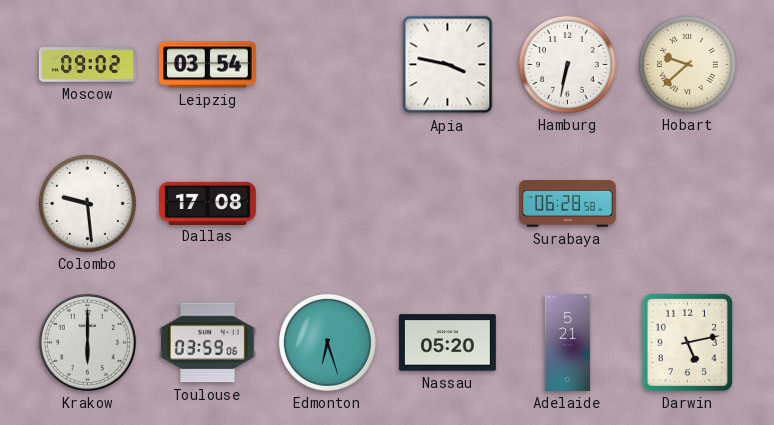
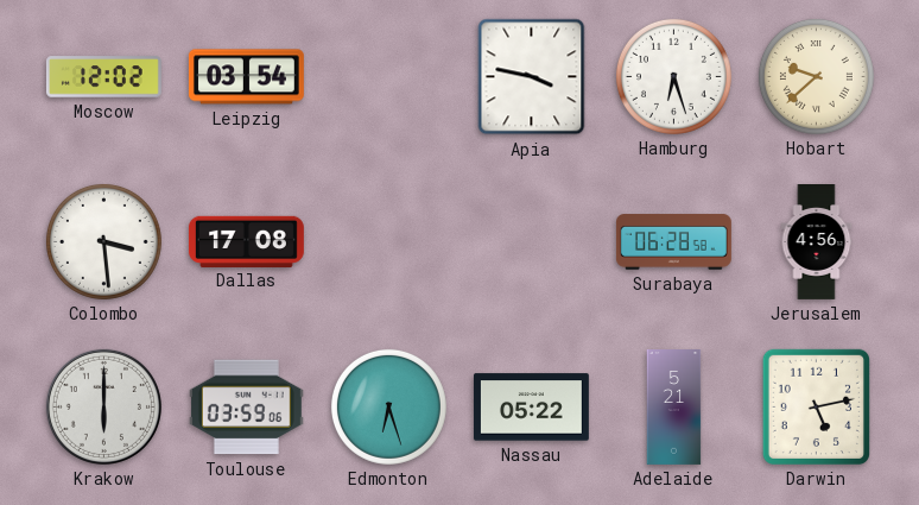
Moscow: 09:02 -> 12:02 (103, 77)
Hamburg: 6:32 -> 6:27 (673, 76)
Colombo: 9:29 -> 3:29 (103, 241)
Jerusalem: none -> 4:56 (817, 242)
Nassau: 05:20 -> 05:22 (531, 408)
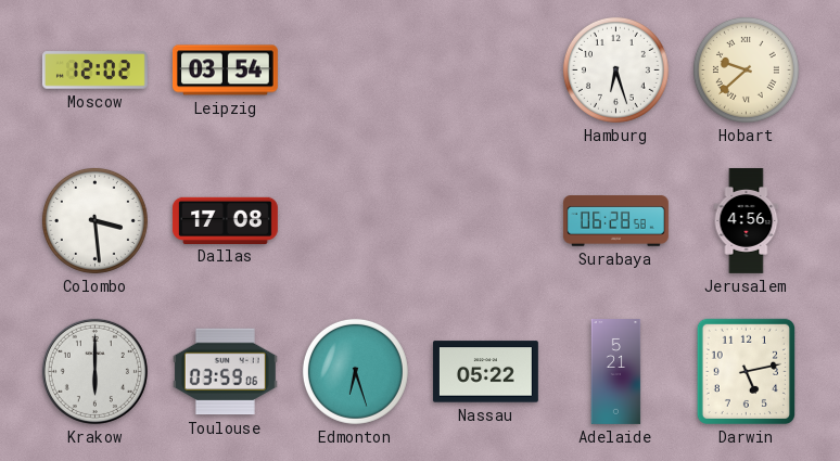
Apia: 3:47 -> none (532, 77)
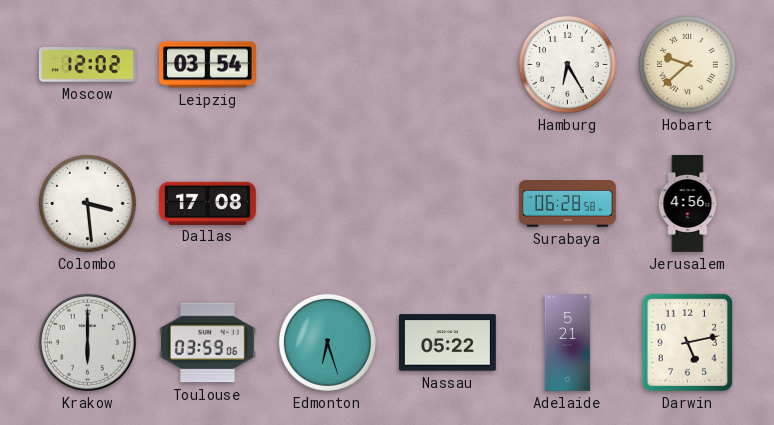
Hamburg: 6:27 -> 6:25 (567, 64)
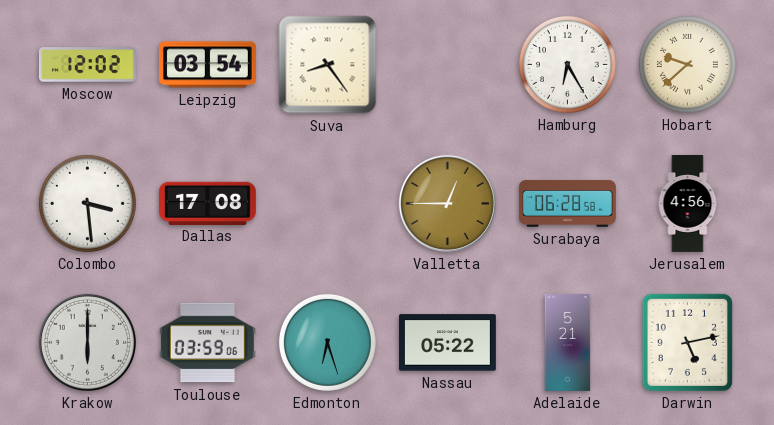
Suva: none -> 8:24 (328, 65)
Valletta: none -> 12:45 (447, 203)
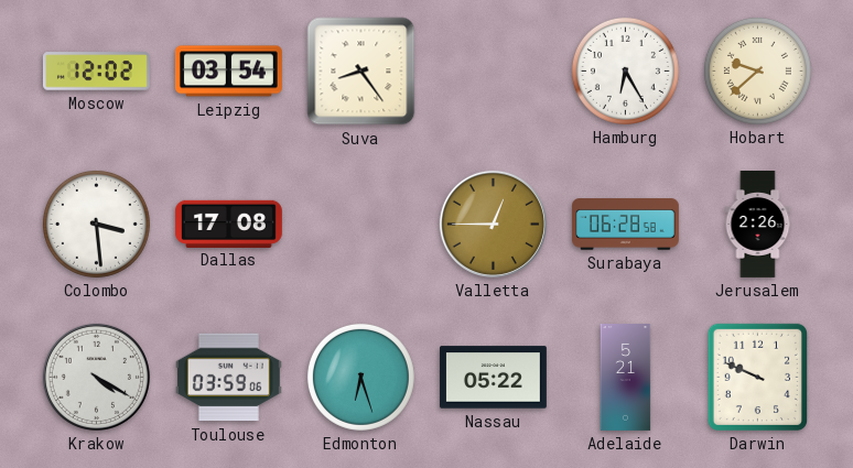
Jerusalem: 4:56 -> 2:26 (758, 225)
Krakow: 6:00 -> 4:20 (96, 377)
Darwin: 5:13 -> 9:49 (757, 377)
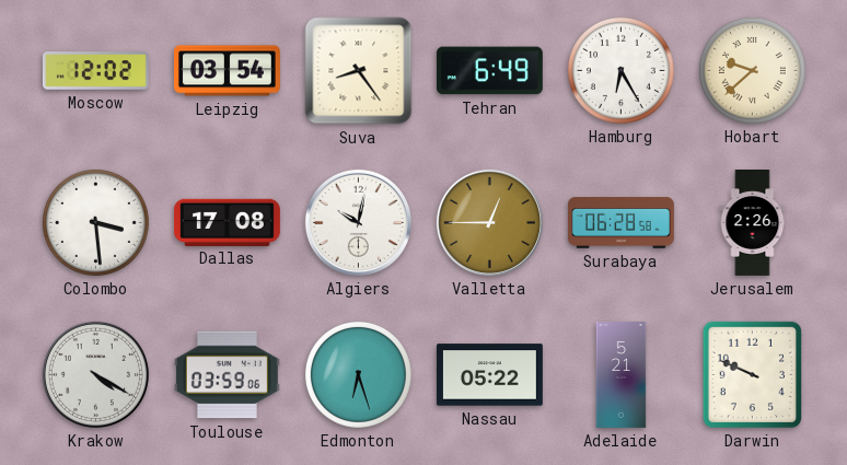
Tehran: none -> 6:49 (489, 71)
Algiers: none -> 10:02 (358, 222)
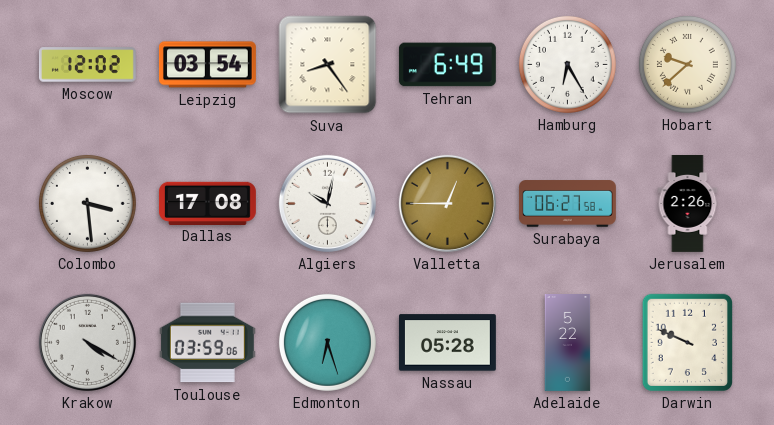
Surabaya: 06:28 -> 06:27 (567, 204)
Nassau: 05:22 -> 05:28 (447, 343)
Adelaide: 5:21 -> 5:22 (568, 343)
